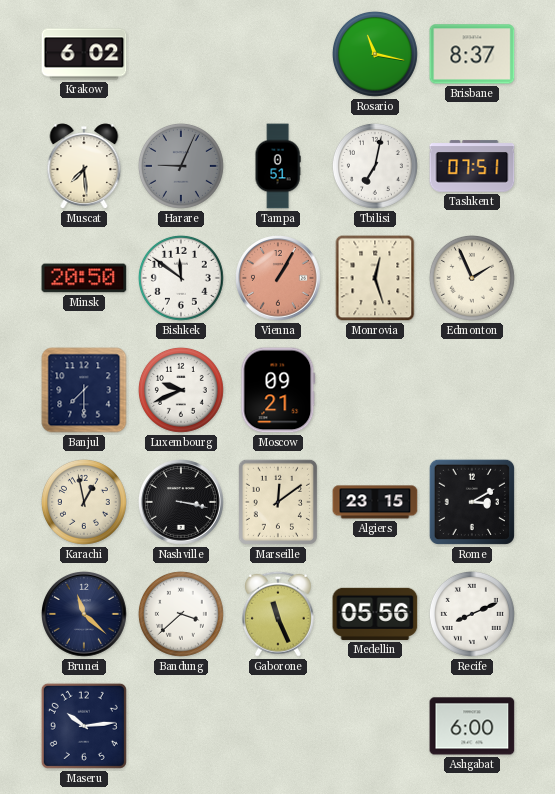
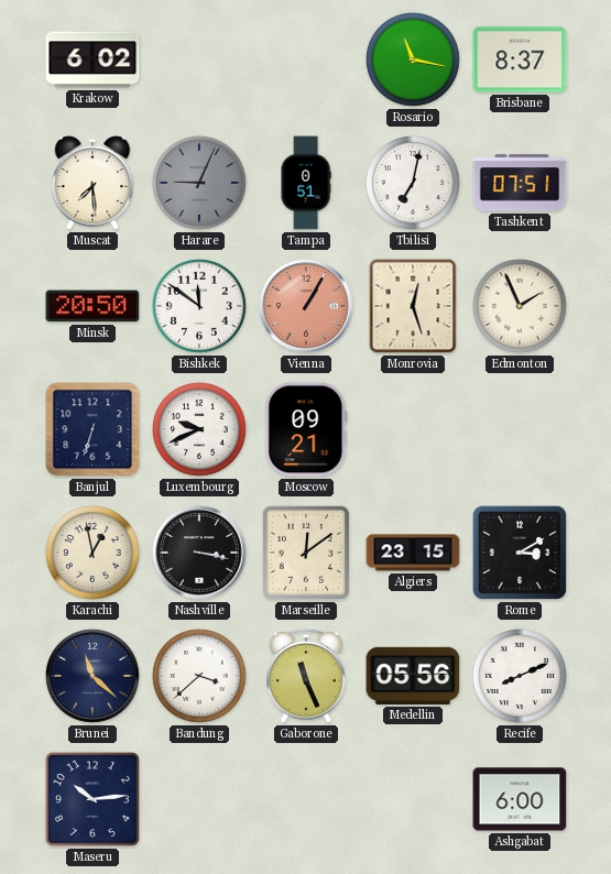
Banjul: 7:30 -> 6:33 (92, 429)
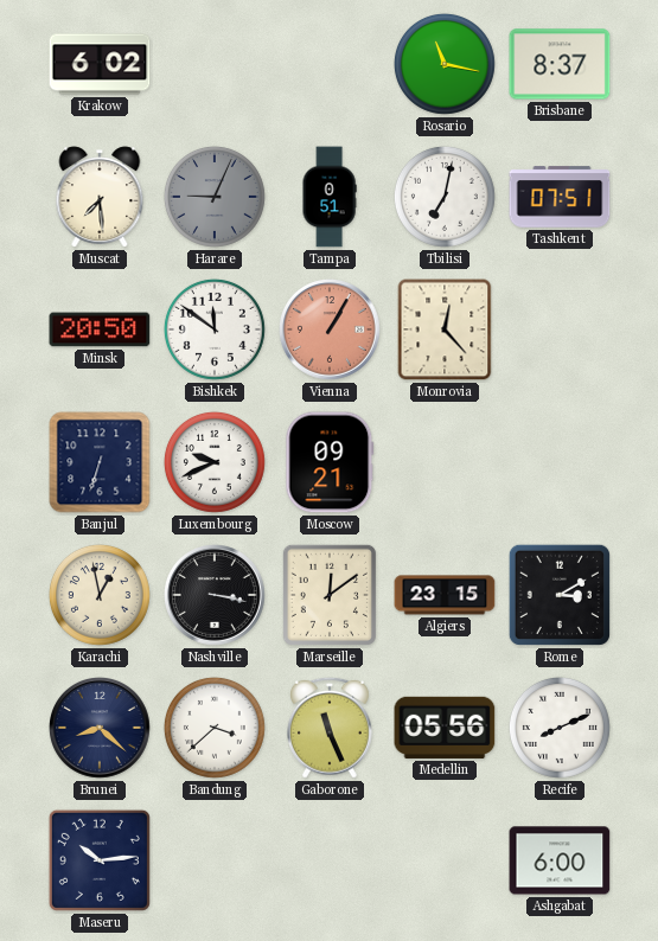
Monrovia: 12:27 -> 12:23 (445, 329)
Edmonton: 1:56 -> none (520, 306)
Brunei: 11:22 -> 8:22 (101, 729)
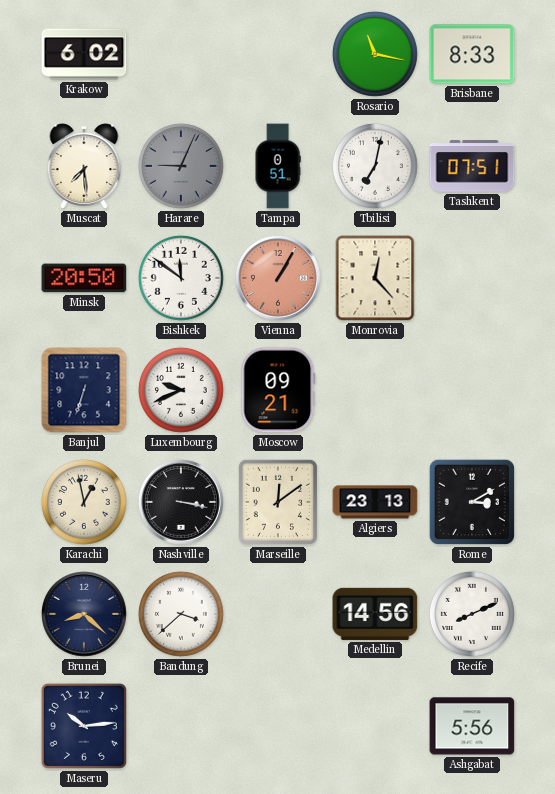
Brisbane: 8:37 -> 8:33 (472, 54)
Algiers: 23:15 -> 23:13 (375, 502)
Gaborone: 11:26 -> none (330, 728)
Medellin: 05:56 -> 14:56 (375, 614)
Ashgabat: 6:00 -> 5:56 (472, 726)
